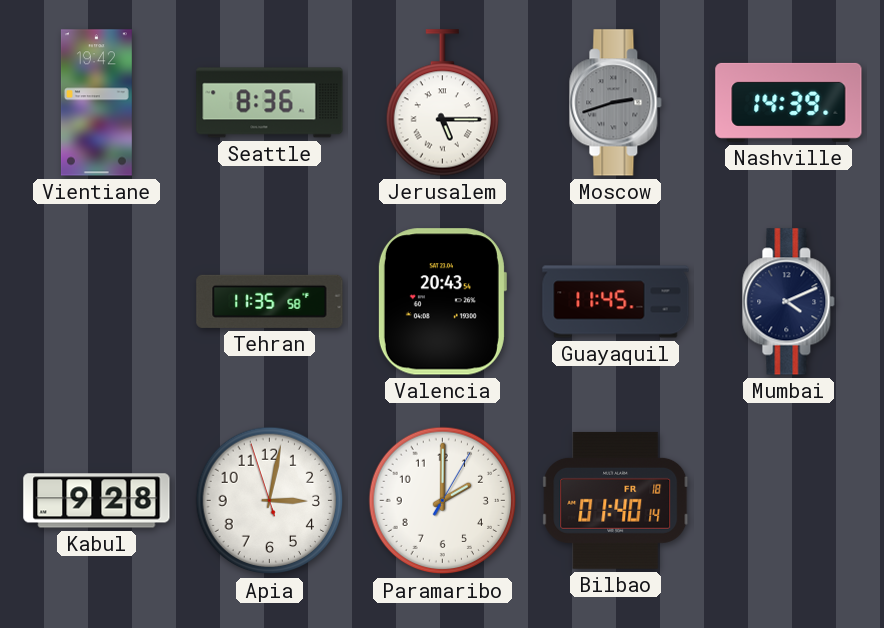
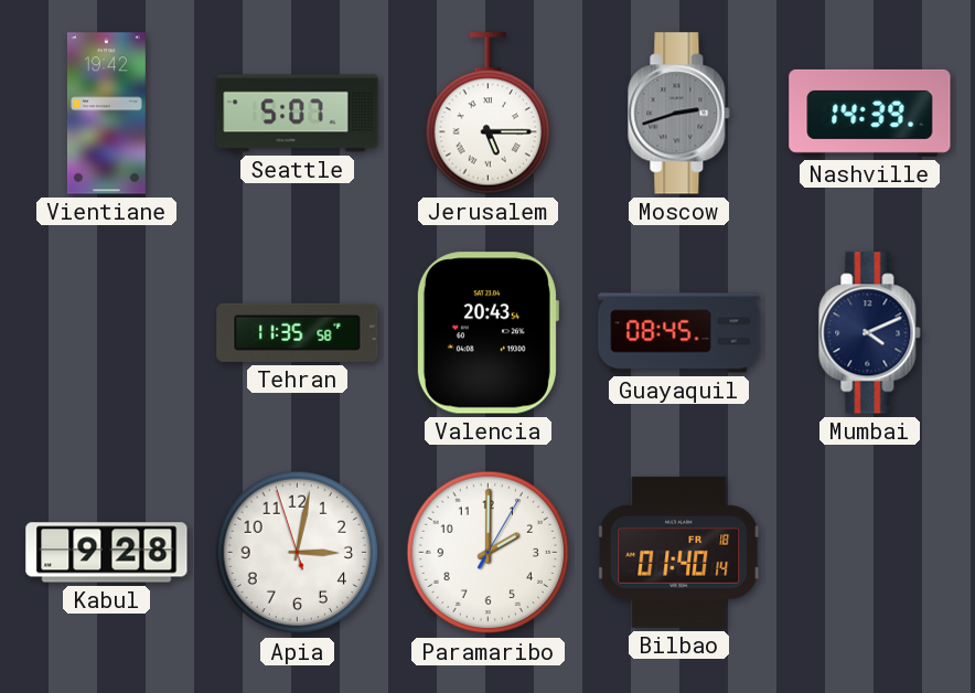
Seattle: 8:36 -> 5:07 (298, 114)
Guayaquil: 11:45 -> 08:45 (679, 333)
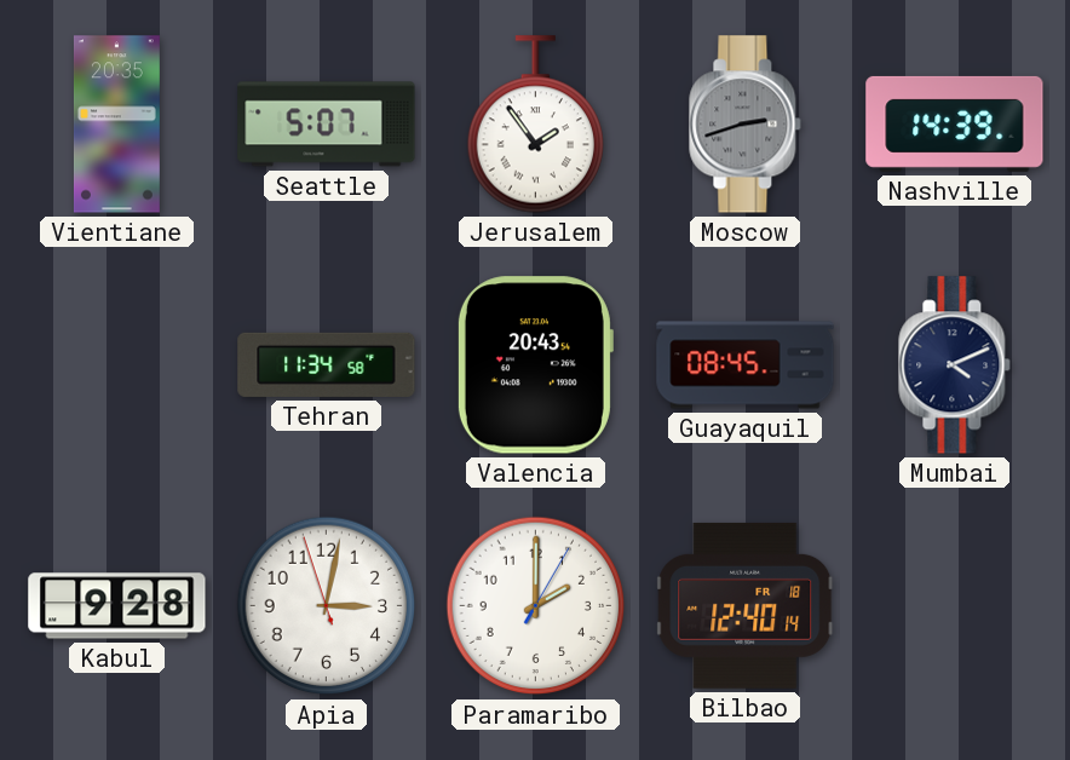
Vientiane: 19:42 -> 20:35 (116, 125)
Jerusalem: 5:15 -> 1:54 (535, 125)
Tehran: 11:35 -> 11:34 (327, 364)
Bilbao: 01:40 -> 12:40 (746, 605)
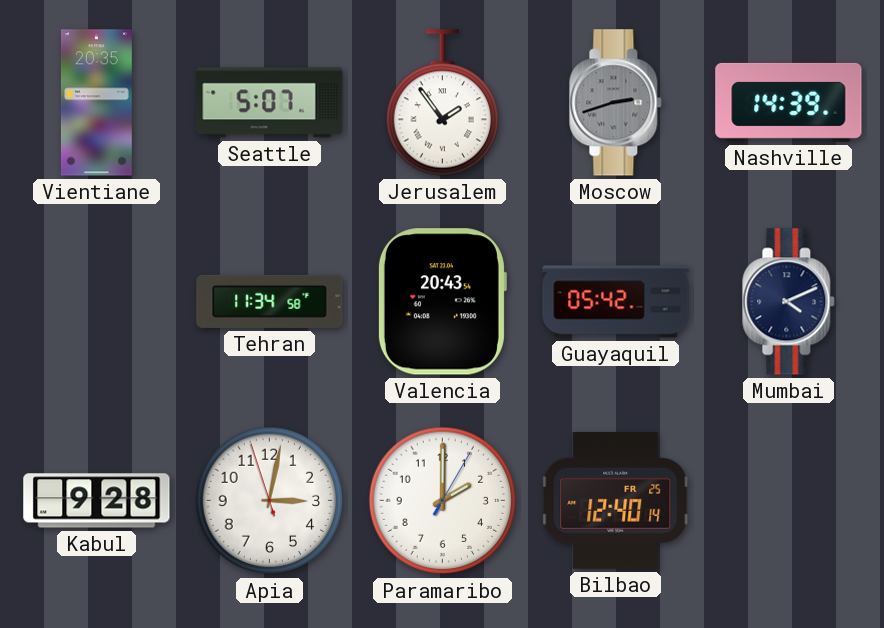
Guayaquil: 08:45 -> 05:42 (616, 302)
Bilbao date: FR 18 -> FR 25 (616, 500)
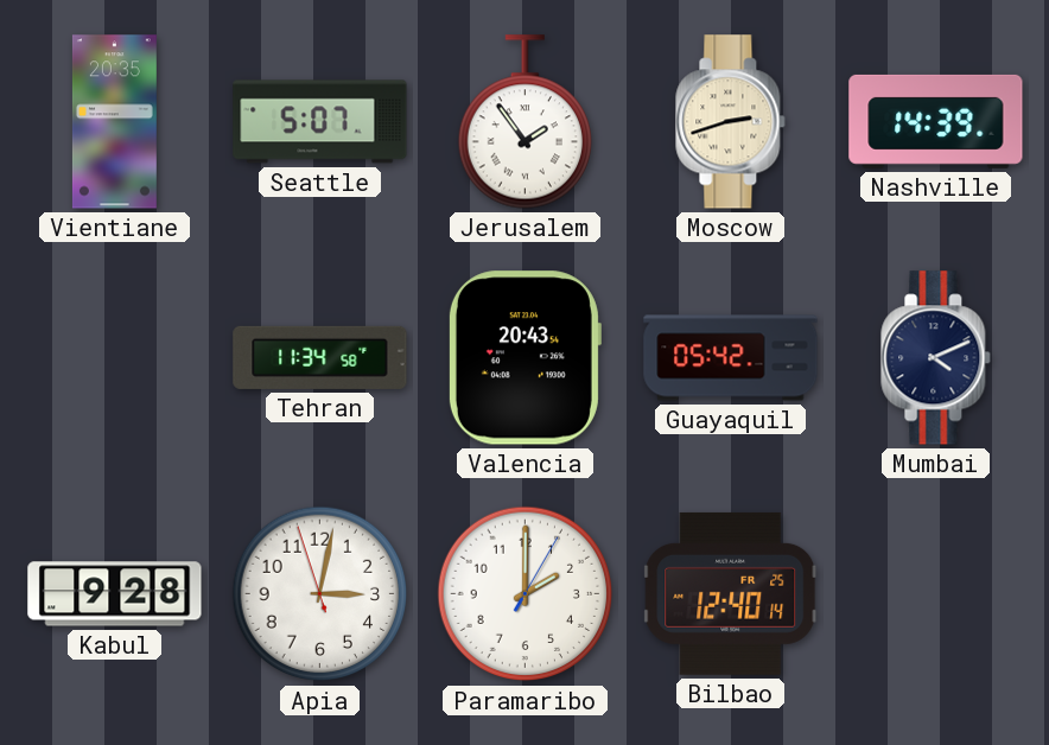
Moscow dial: grey -> cream (731, 122)
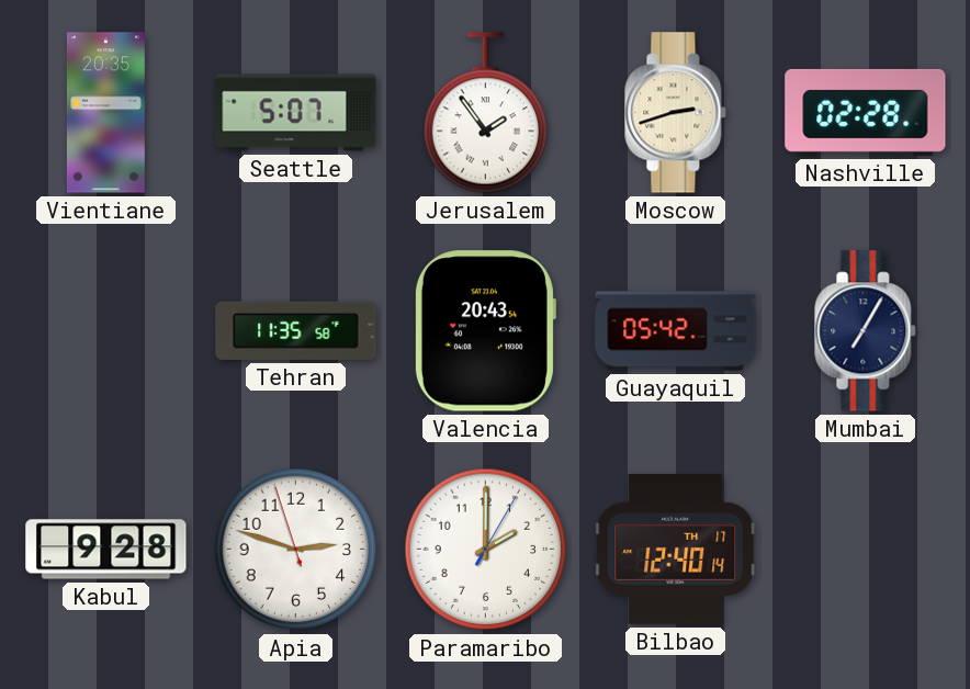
Nashville: 14:39 -> 02:28 (866, 112)
Tehran: 11:34 -> 11:35 (296, 330)
Mumbai: 4:11 -> 7:05 (866, 331)
Apia: 3:01 -> 2:47 (296, 550)
Bilbao date: FR 25 -> TH 17 (676, 549)
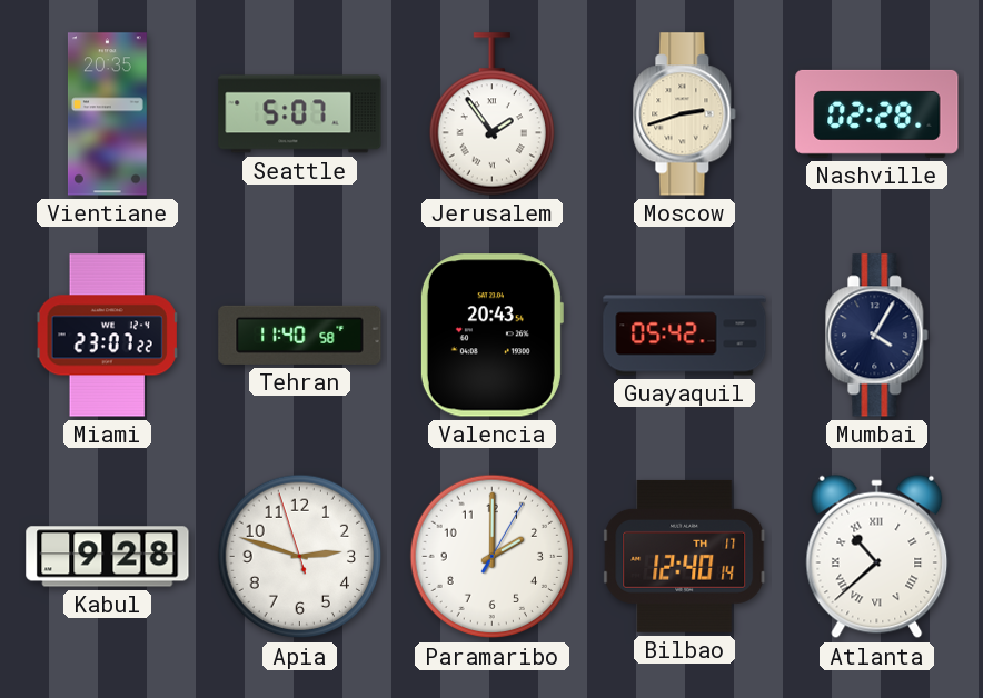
Miami: none -> 23:07 (108, 336)
Tehran: 11:35 -> 11:40 (300, 335)
Mumbai: 7:05 -> 4:05 (877, 336)
Atlanta: none -> 10:38 (877, 557)
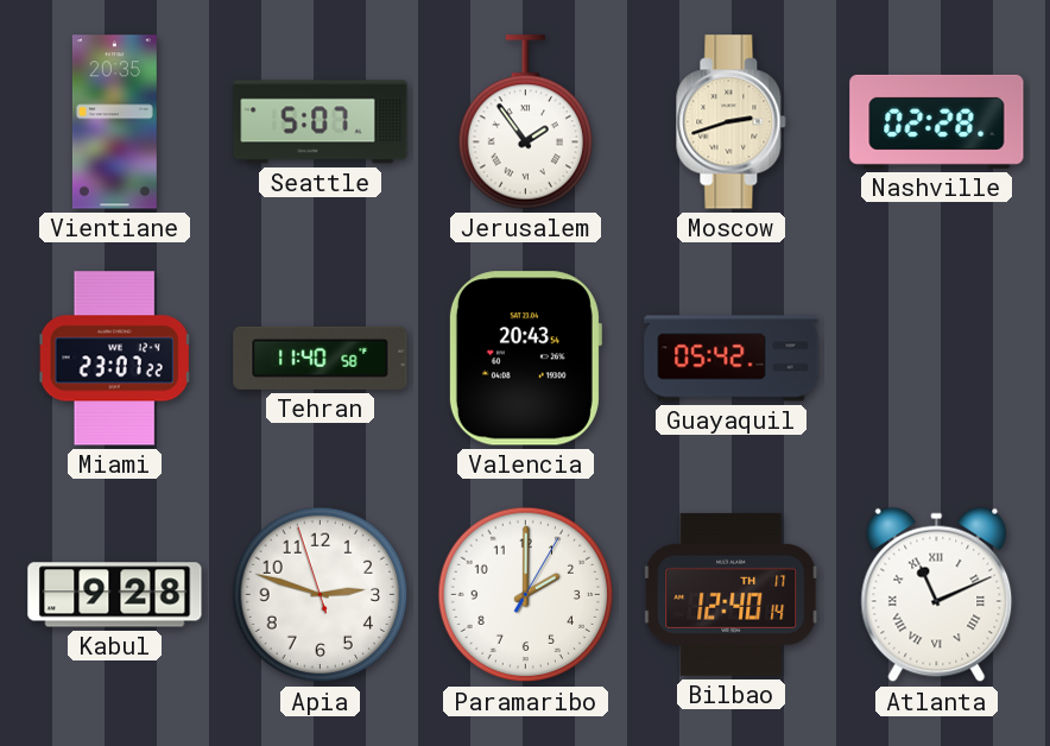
Mumbai: 4:05 -> none (877, 336)
Atlanta: 10:38 -> 11:11 (937, 595)
